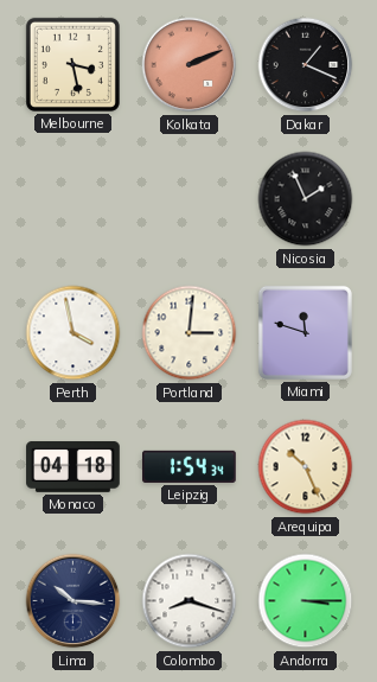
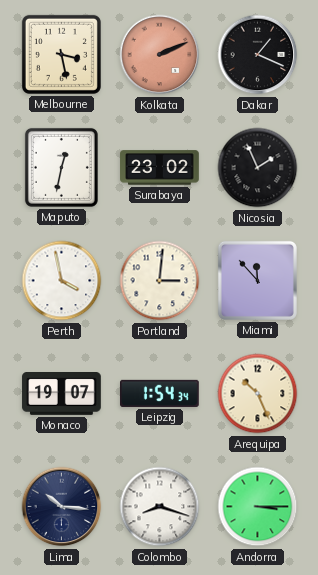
Maputo: none -> 12:32 (61, 167)
Surabaya: none -> 23:02 (160, 168)
Miami: 11:48 -> 11:53 (257, 280)
Monaco: 04:18 -> 19:07 (62, 394)
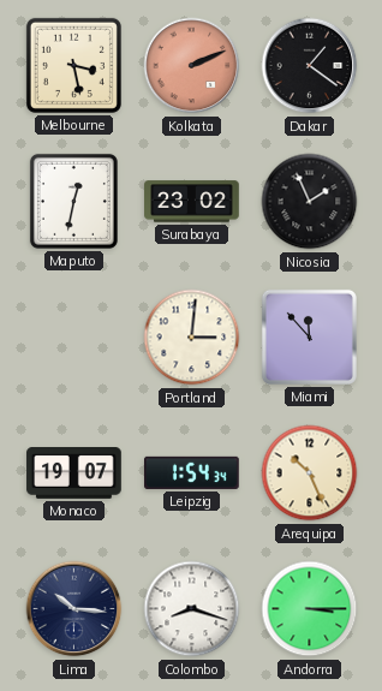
Dakar: 1:19 -> 1:21 (310, 66)
Perth: 3:58 -> none (62, 281)
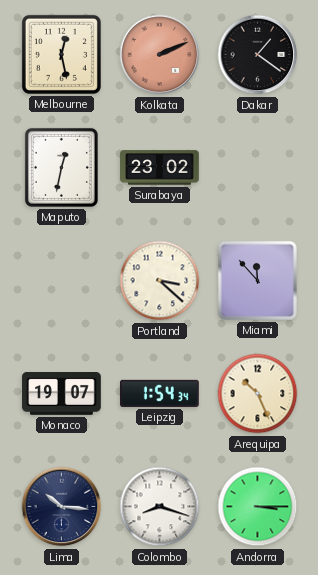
Melbourne: 3:28 -> 12:28 (61, 54)
Nicosia: 1:56 -> none (310, 202)
Portland: 3:01 -> 3:22 (160, 281)
